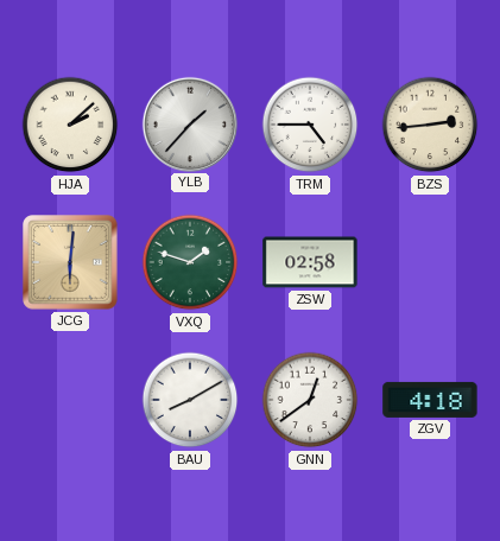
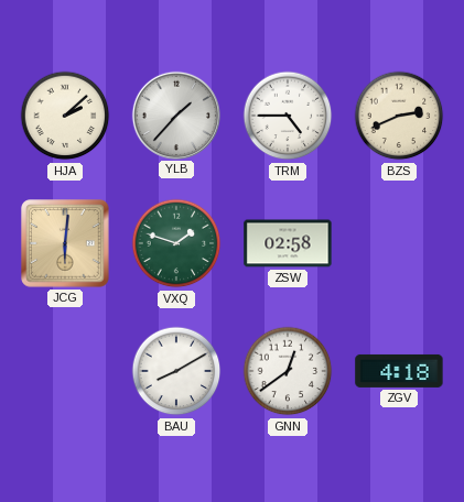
BZS: 2:44 -> 2:41 (399, 116)
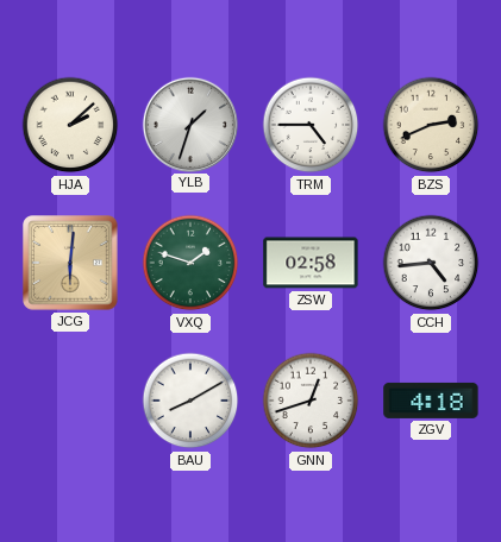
YLB: 1:37 -> 1:33 (189, 124)
CCH: none -> 4:44 (431, 263)
GNN: 12:39 -> 12:42 (311, 401)
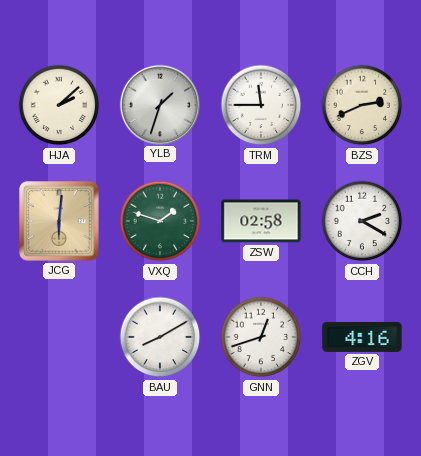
TRM: 4:45 -> 11:45 (261, 105)
CCH: 4:44 -> 2:20 (362, 221)
ZGV: 4:18 -> 4:16 (362, 337)
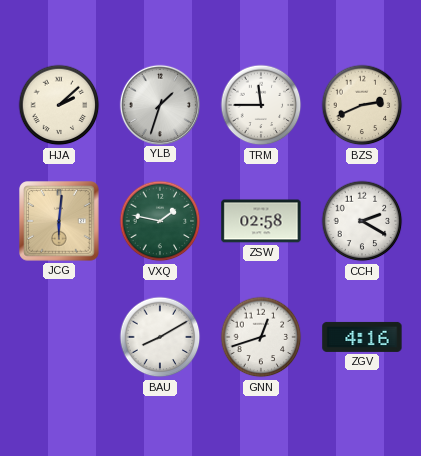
VXQ: 1:48 -> 1:47 (160, 221)
